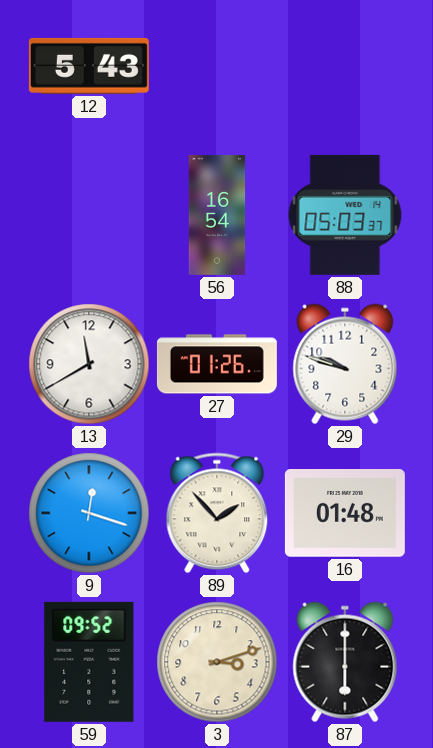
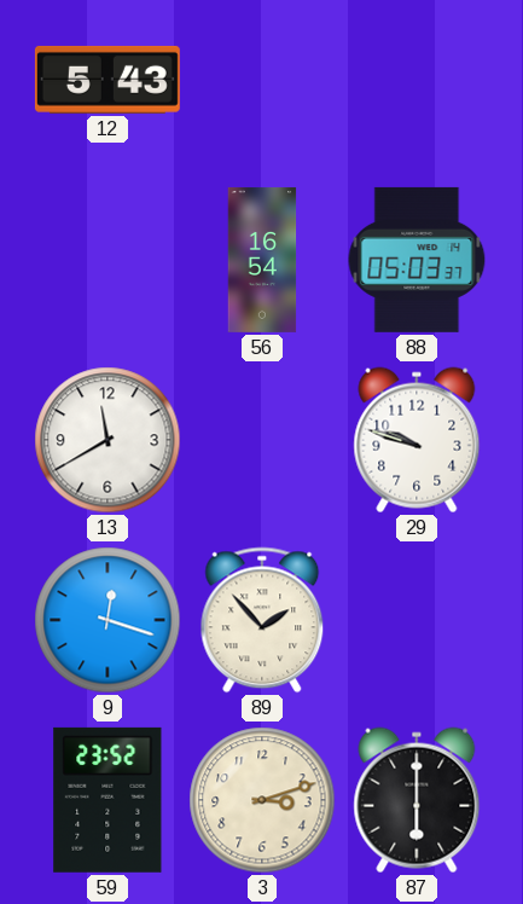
27: 01:26 -> none (217, 364)
16: 01:48 -> none (345, 514)
59: 09:52 -> 23:52 (107, 800)
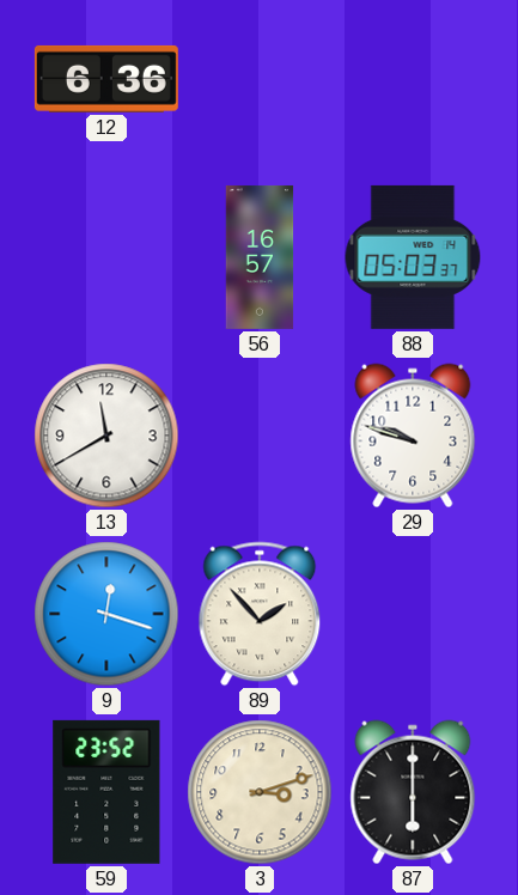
12: 5:43 -> 6:36 (106, 79)
56: 16:54 -> 16:57 (260, 257)
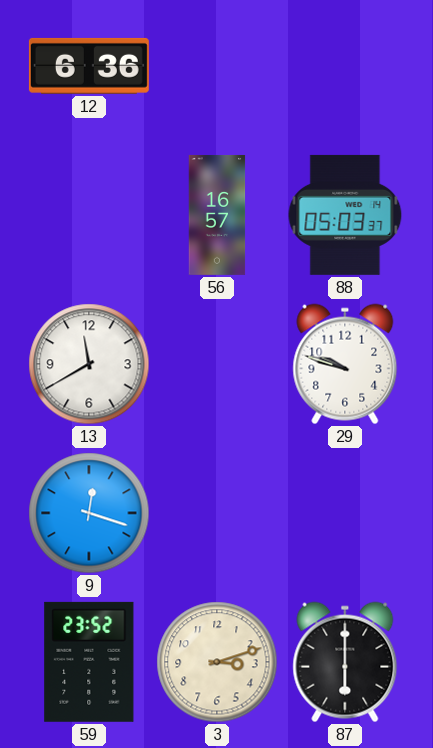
89: 1:53 -> none (260, 614)
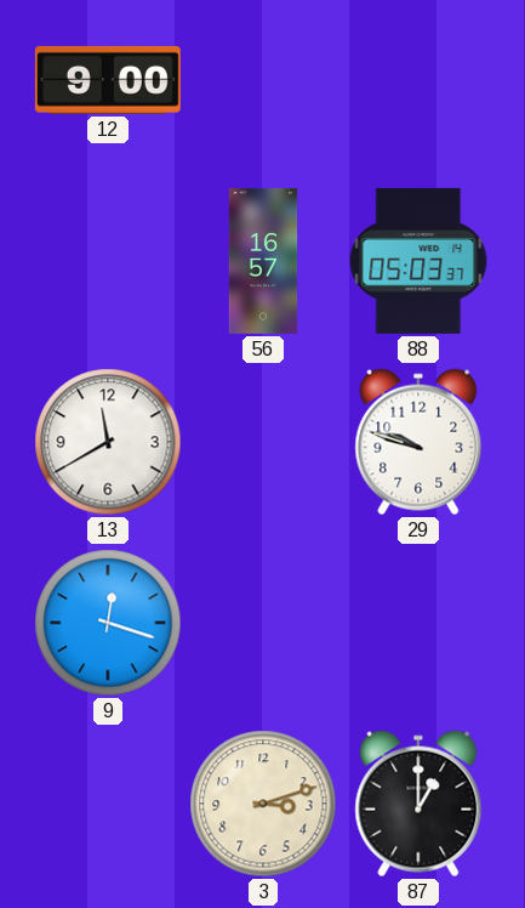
12: 6:36 -> 9:00 (108, 80)
59: 23:52 -> none (89, 662)
87: 6:00 -> 1:00 (418, 804)
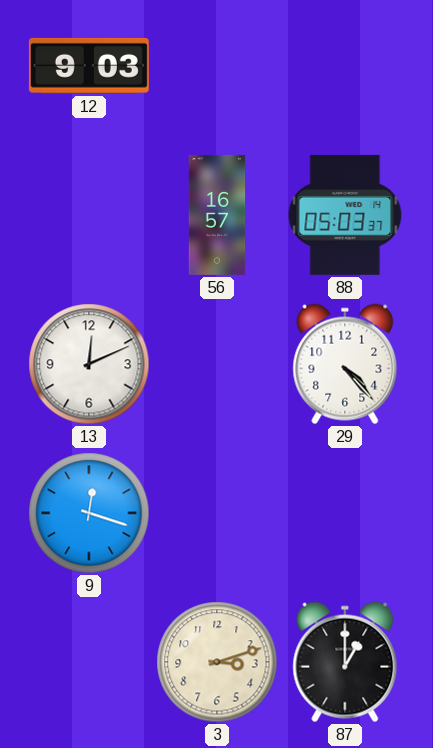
12: 9:00 -> 9:03 (89, 66)
13: 11:40 -> 12:11 (89, 364)
29: 9:48 -> 4:23 (345, 364)
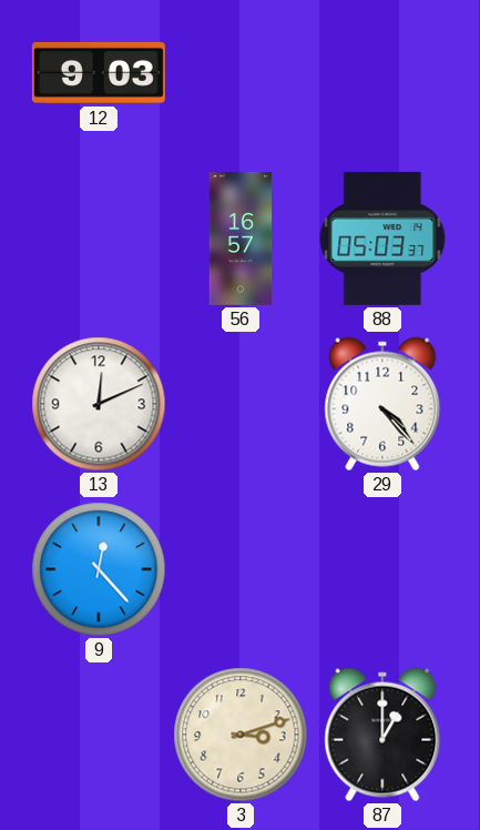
9: 12:18 -> 12:23 (99, 569)
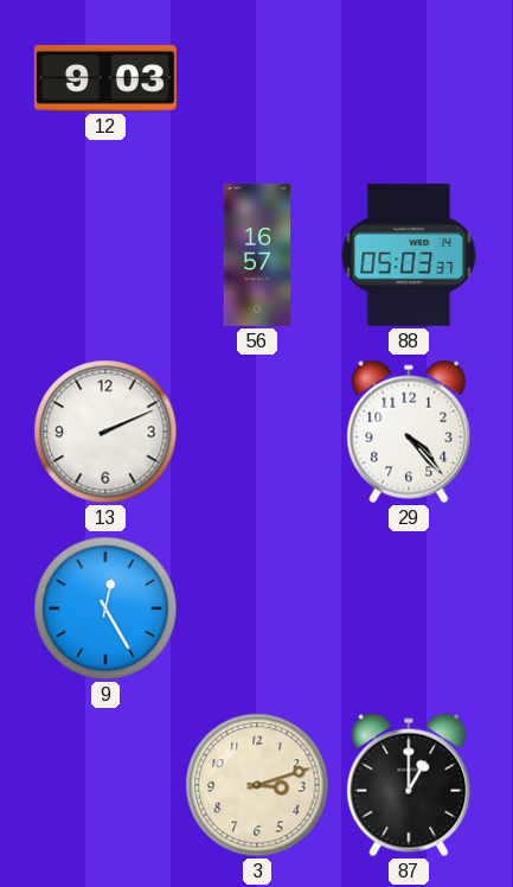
13: 12:11 -> 2:11 (105, 432)
9: 12:23 -> 12:25 (105, 608)
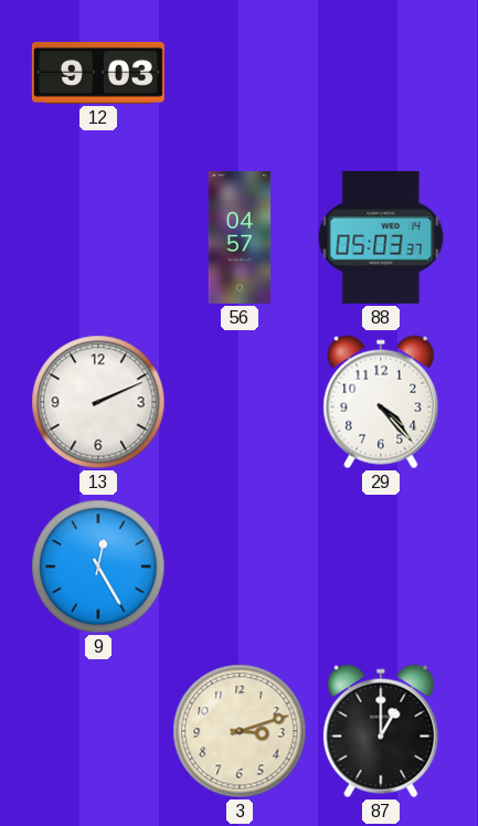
56: 16:57 -> 04:57 (240, 237)
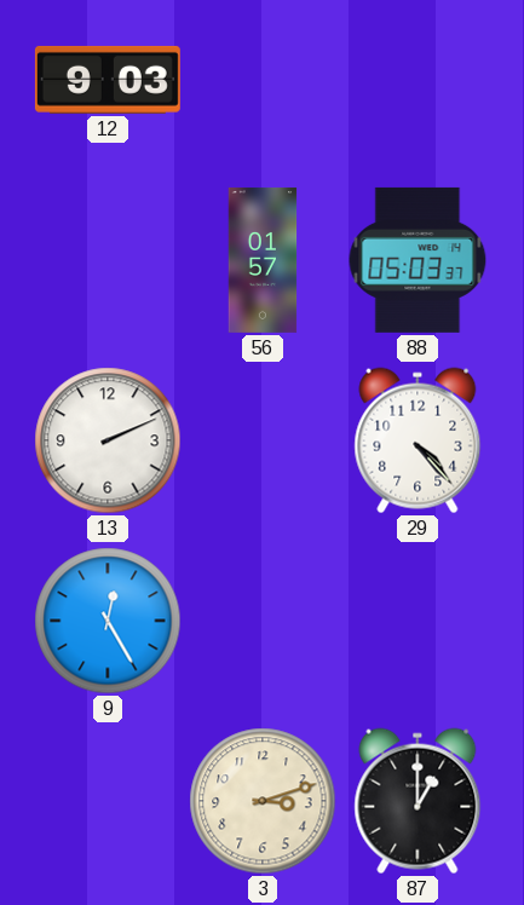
56: 04:57 -> 01:57 (263, 260)
